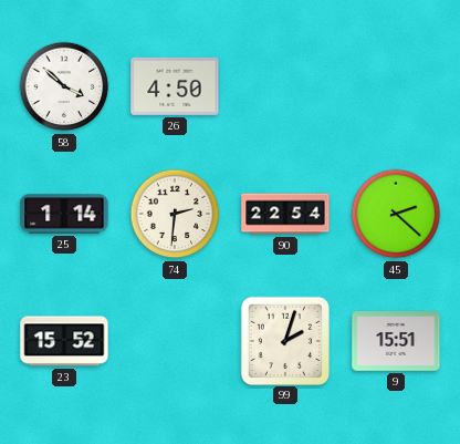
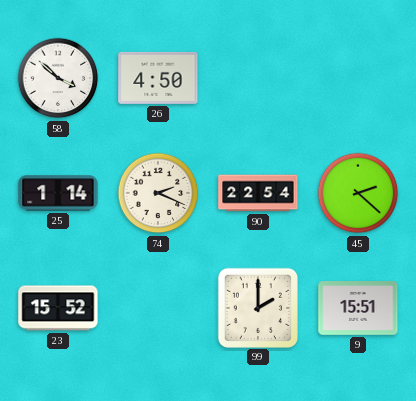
74: 2:31 -> 2:19 (158, 193)
99: 2:03 -> 2:00 (257, 307)
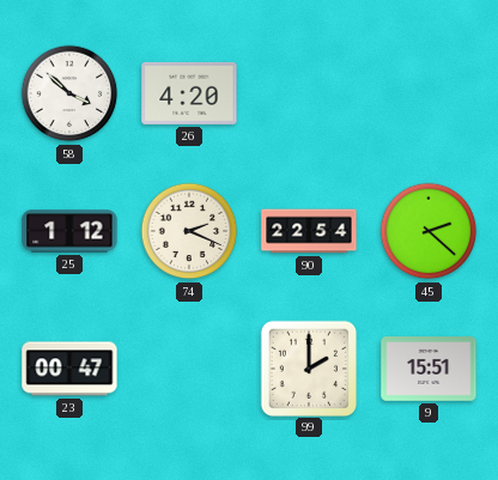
26: 4:50 -> 4:20 (189, 93)
25: 1:14 -> 1:12 (69, 231)
23: 15:52 -> 00:47 (69, 369)
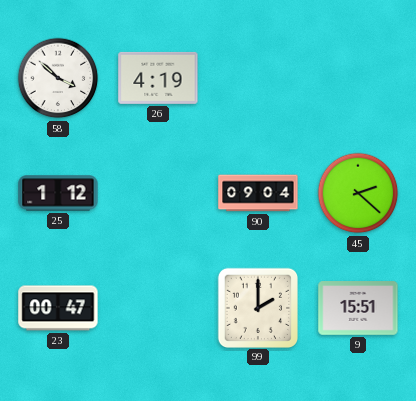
26: 4:20 -> 4:19 (158, 78)
74: 2:19 -> none (189, 231)
90: 22:54 -> 09:04 (258, 193)
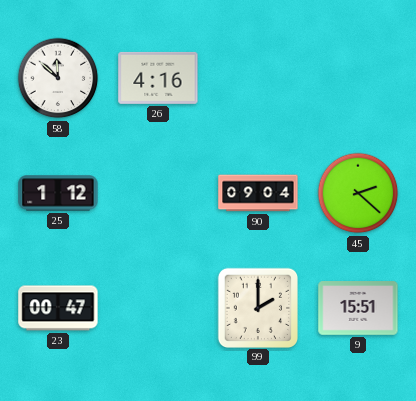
58: 3:52 -> 11:52 (58, 78)
26: 4:19 -> 4:16 (158, 78)
